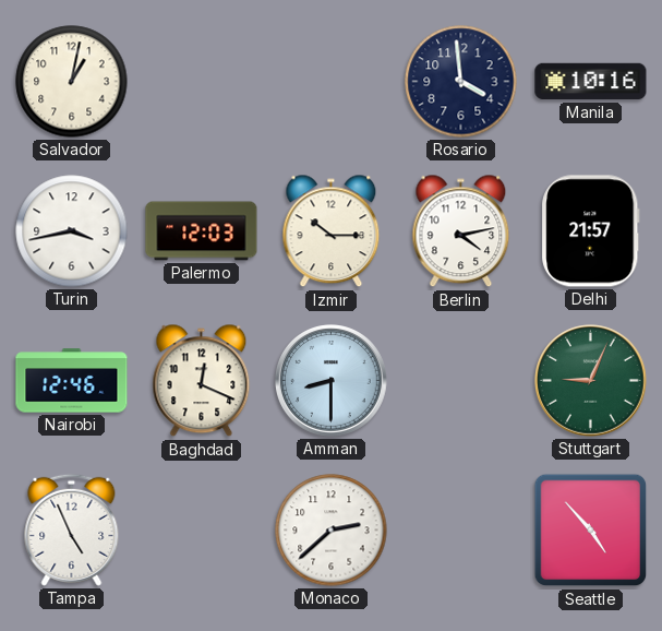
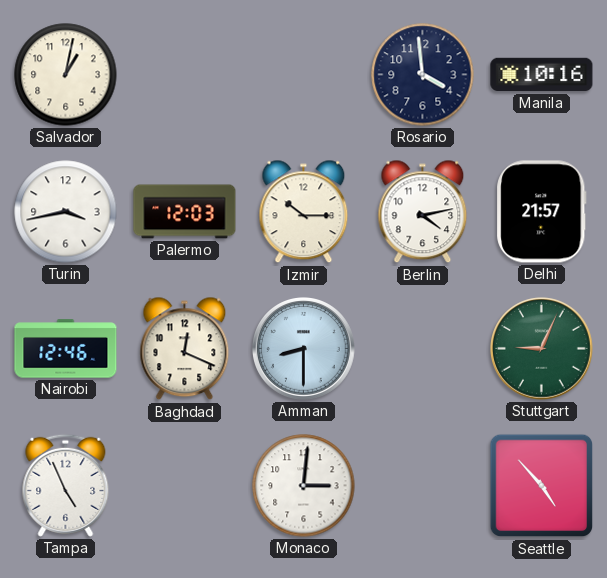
Monaco: 2:38 -> 3:01 (304, 486)
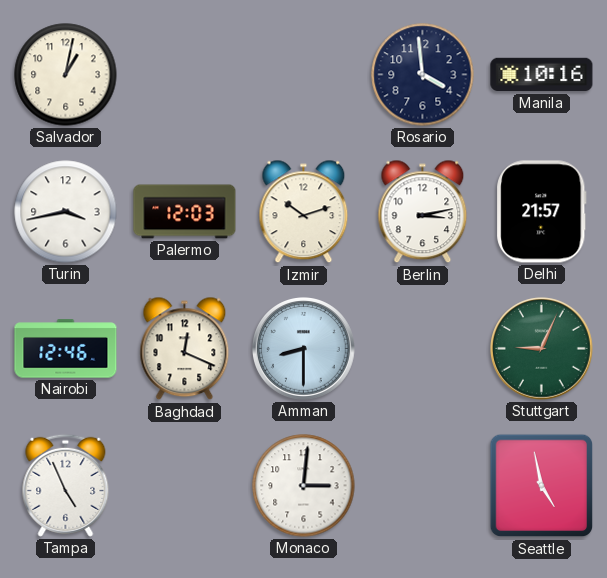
Izmir: 10:15 -> 10:12 (304, 212)
Berlin: 4:13 -> 3:13 (423, 212)
Seattle: 4:53 -> 4:58 (542, 486)
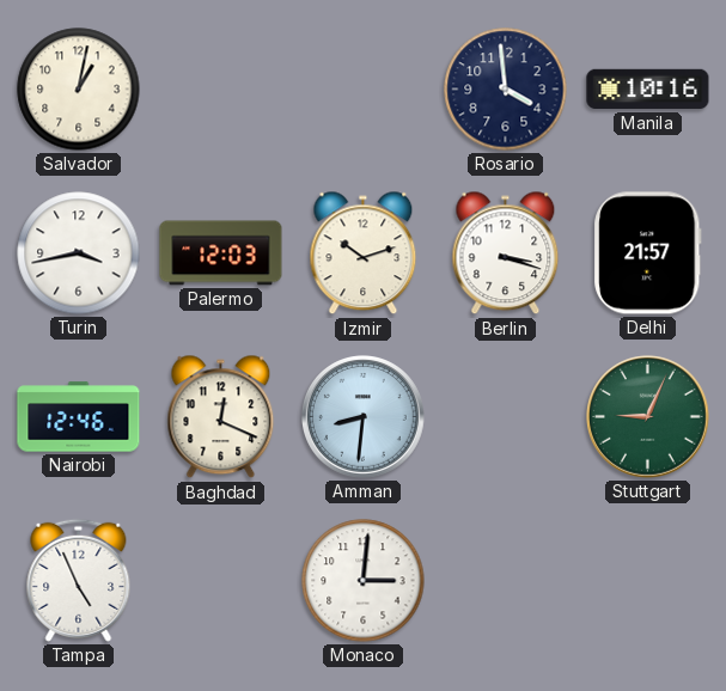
Berlin: 3:13 -> 3:18 (506, 253)
Amman: 8:30 -> 8:31 (364, 417)
Seattle: 4:58 -> none (542, 486)
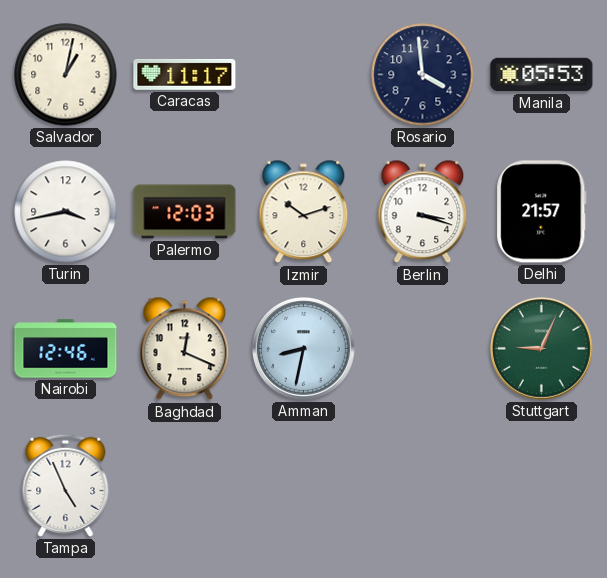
Caracas: none -> 11:17 (185, 74)
Manila: 10:16 -> 05:53 (542, 75)
Amman: 8:31 -> 8:32 (304, 349)
Monaco: 3:01 -> none (364, 581)
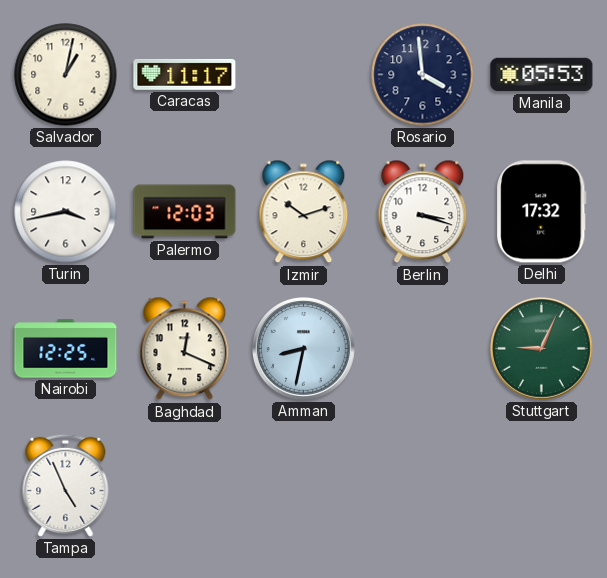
Delhi: 21:57 -> 17:32 (542, 212)
Nairobi: 12:46 -> 12:25 (66, 349)
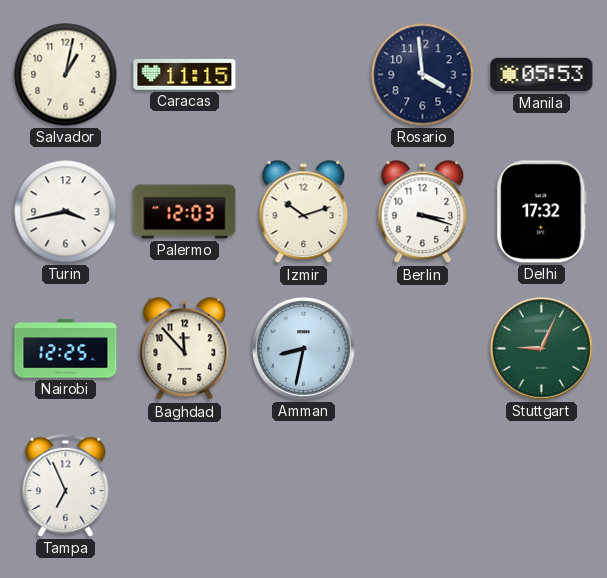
Caracas: 11:17 -> 11:15 (185, 74)
Baghdad: 12:19 -> 11:53 (185, 349)
Tampa: 4:56 -> 6:56 (66, 485)
